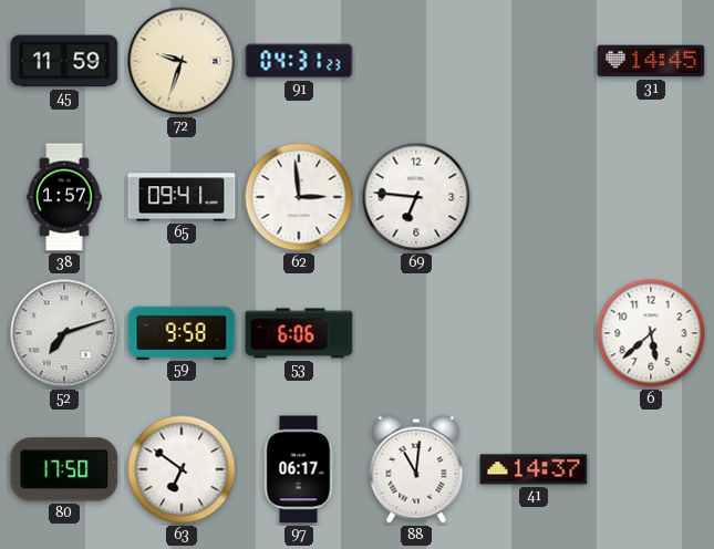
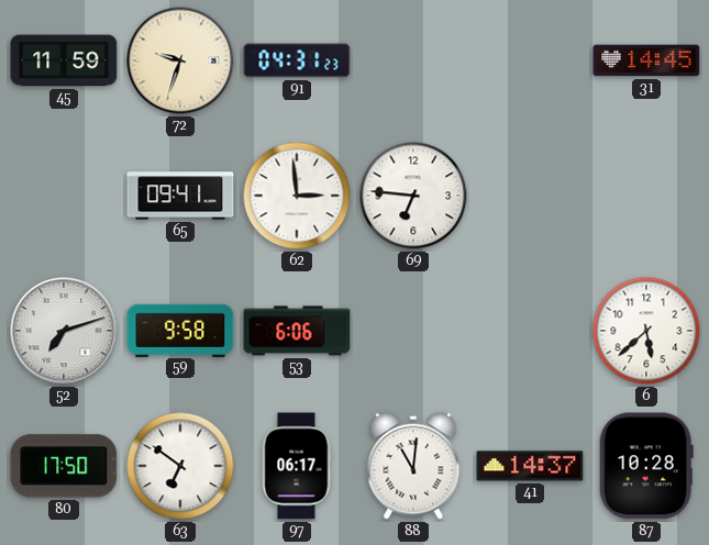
38: 1:57 -> none (64, 197)
87: none -> 10:28 (646, 466)
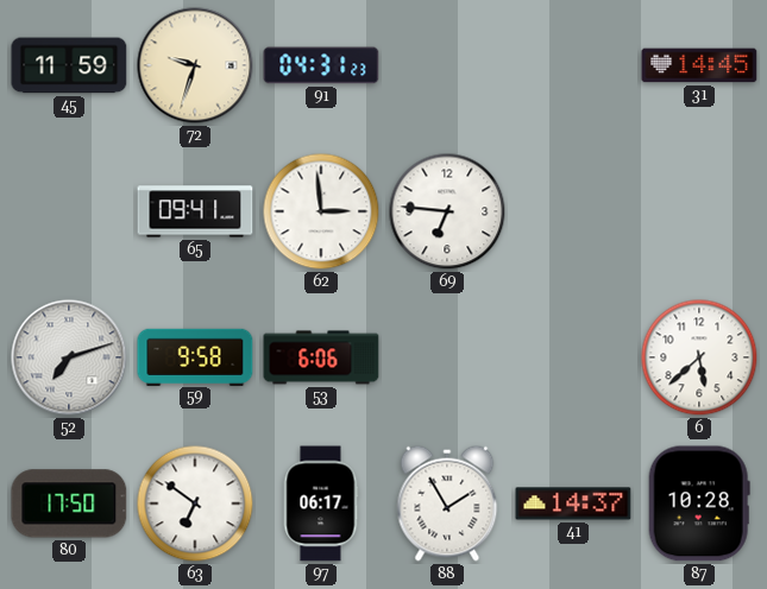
88: 11:01 -> 1:55 (447, 503)
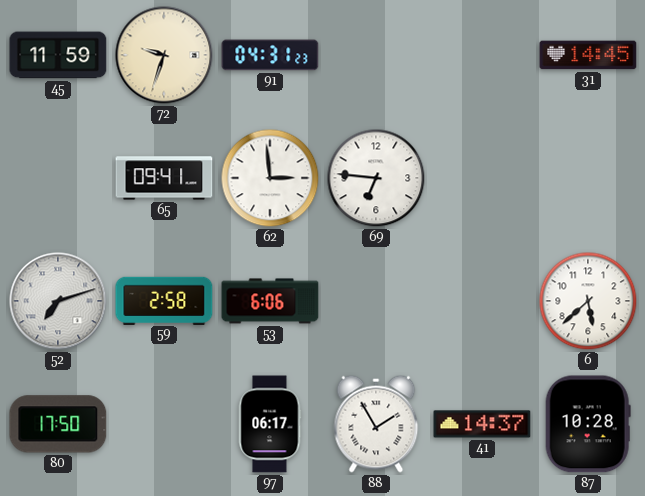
59: 9:58 -> 2:58 (164, 300)
63: 6:51 -> none (195, 503)
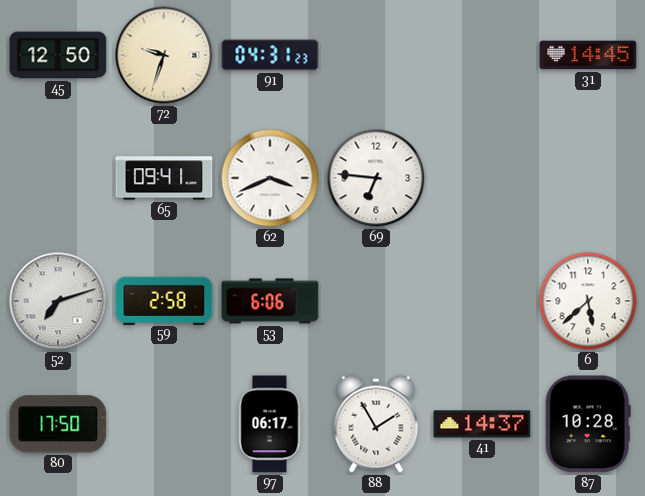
45: 11:59 -> 12:50 (58, 55)
62: 2:59 -> 3:41 (270, 178)
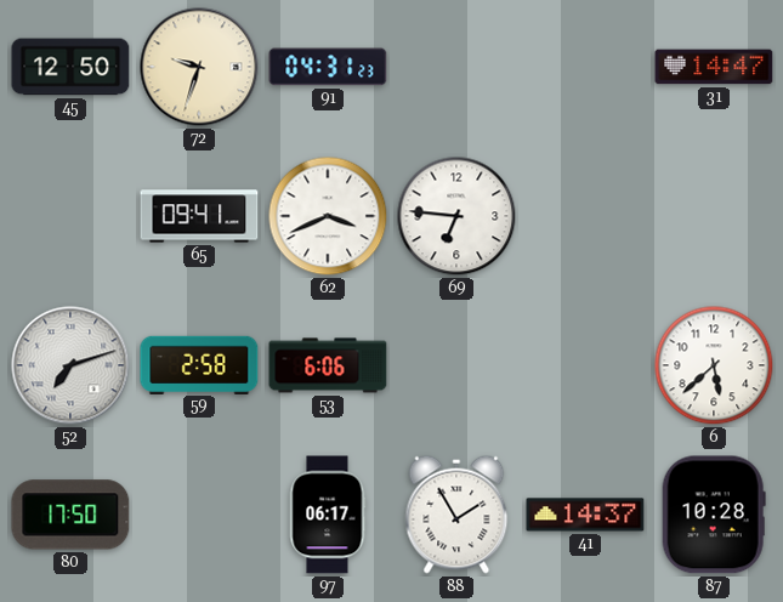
31: 14:45 -> 14:47 (714, 67)
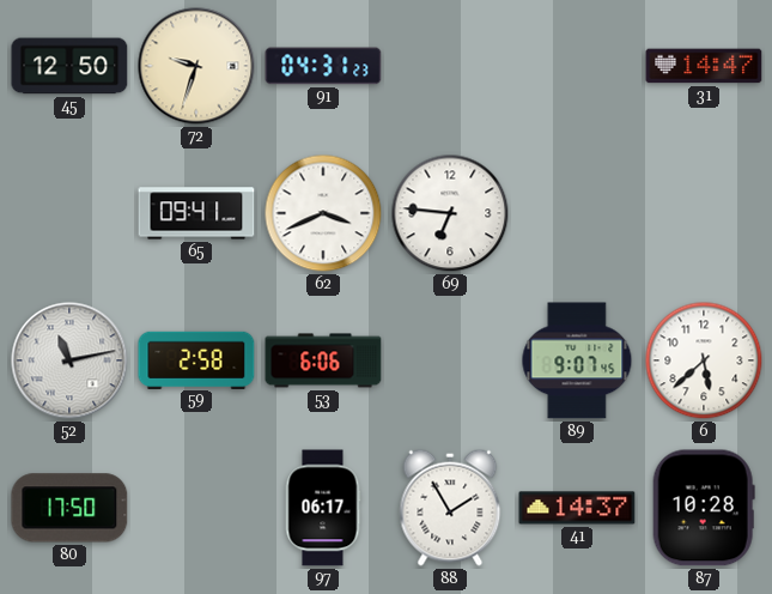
52: 7:12 -> 11:13 (69, 360)
89: none -> 9:07 (577, 360)
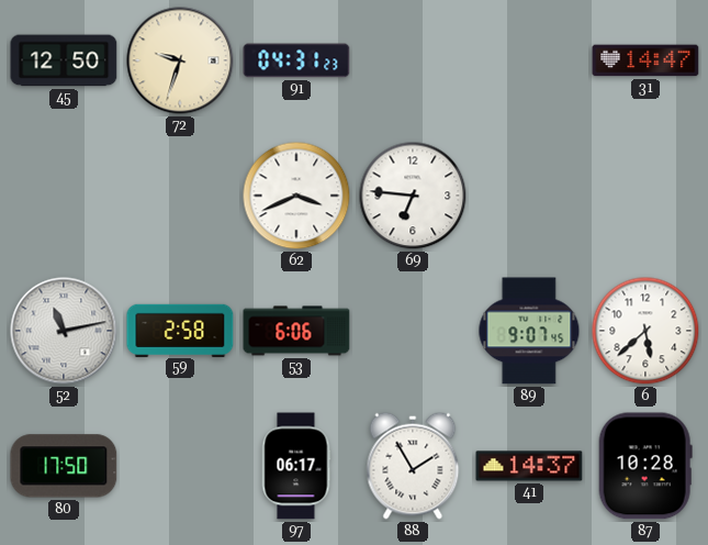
65: 09:41 -> none (196, 213)
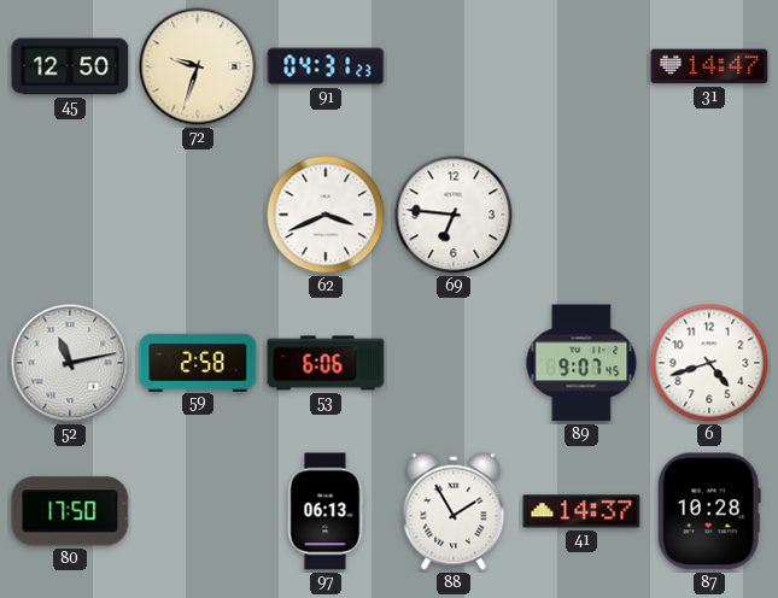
6: 5:38 -> 4:42 (709, 363)
97: 06:17 -> 06:13 (326, 511)
